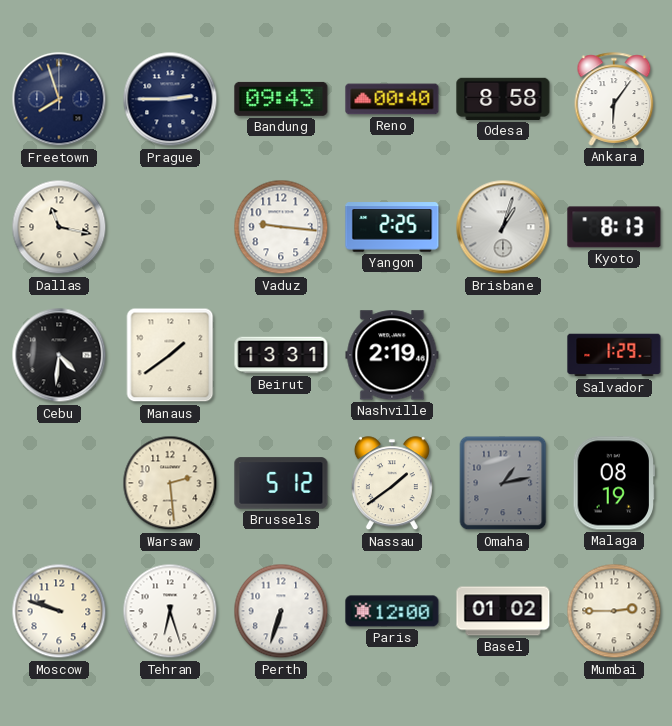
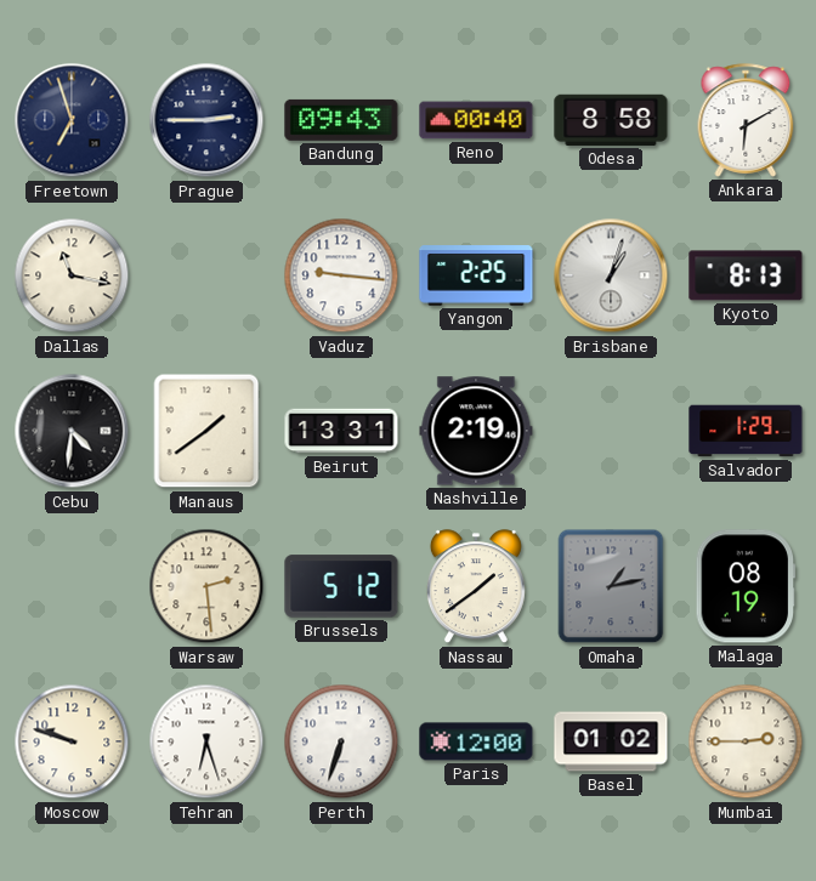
Freetown: 7:57 -> 6:57 (72, 120)
Ankara: 6:06 -> 6:10 (746, 120)
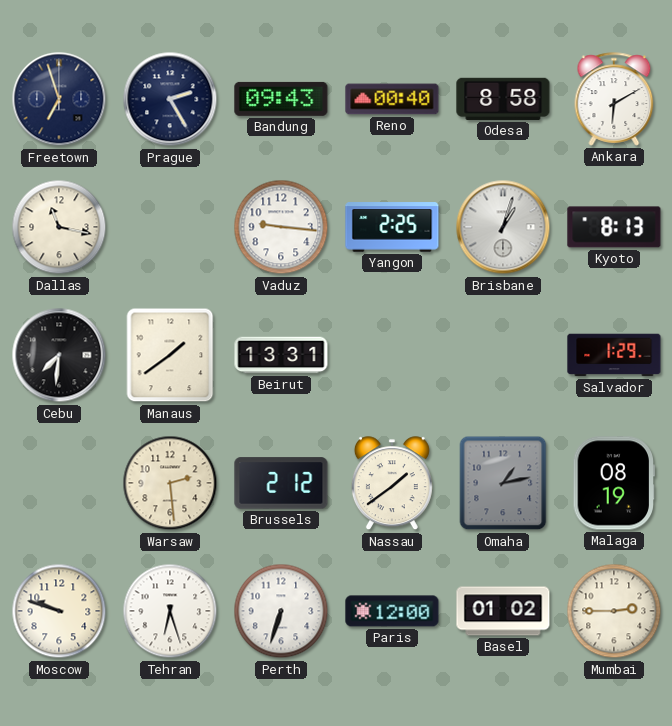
Prague: 2:45 -> 2:25 (170, 99)
Cebu: 4:31 -> 7:31 (59, 355)
Nashville: 2:19 -> none (476, 431)
Brussels: 5:12 -> 2:12 (281, 483)
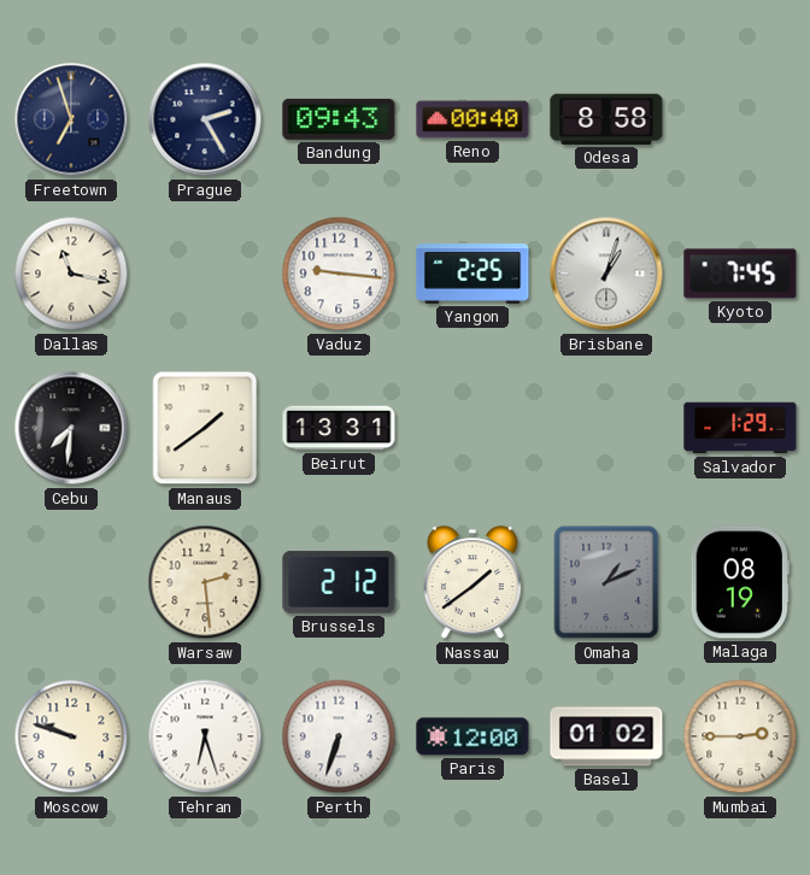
Ankara: 6:10 -> none (614, 99)
Kyoto: 8:13 -> 7:45 (740, 274)
Omaha: 1:13 -> 1:11 (606, 582)
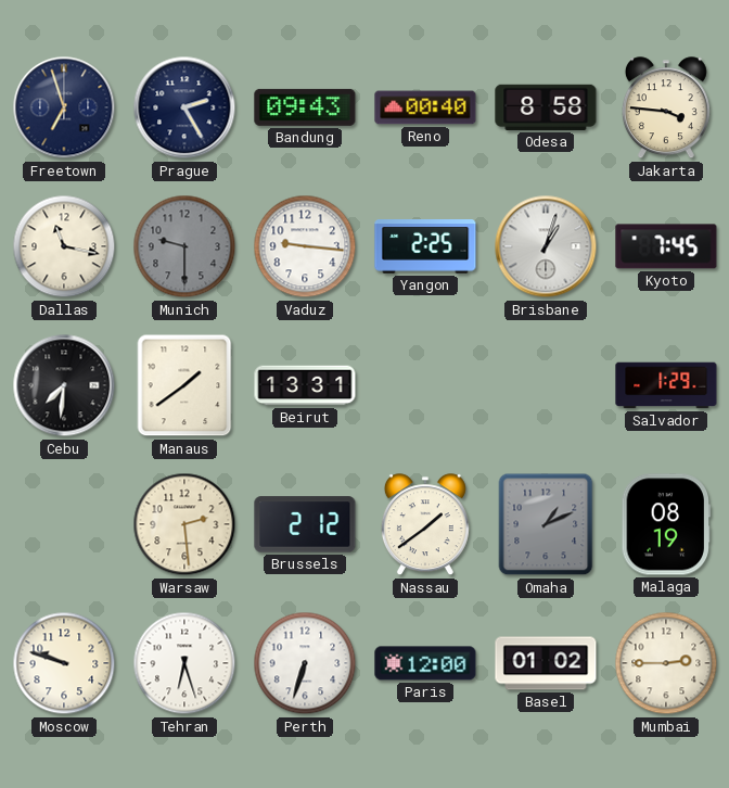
Jakarta: none -> 3:46 (666, 109)
Munich: none -> 9:30 (184, 246)
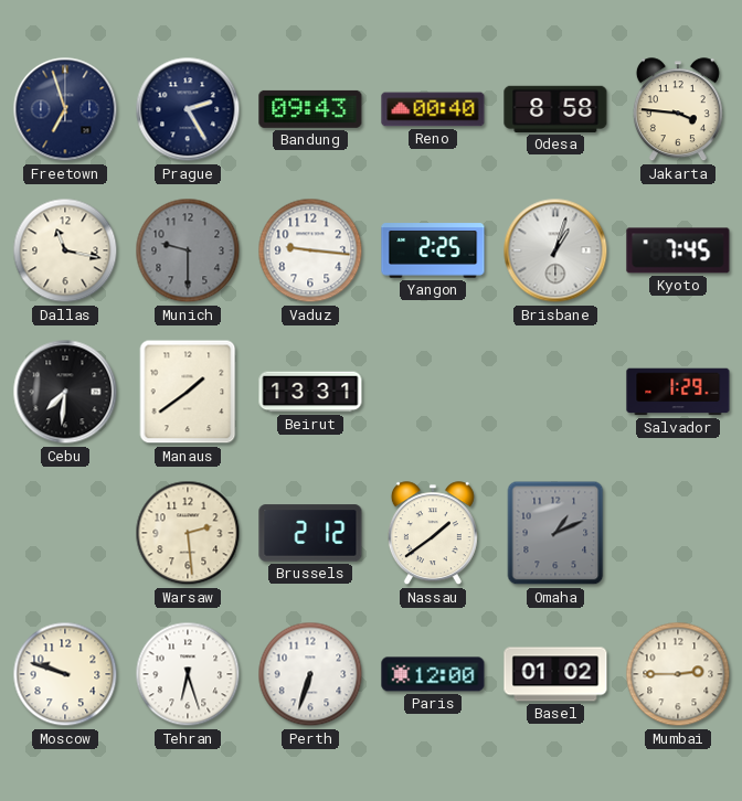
Malaga: 08:19 -> none (666, 524)
